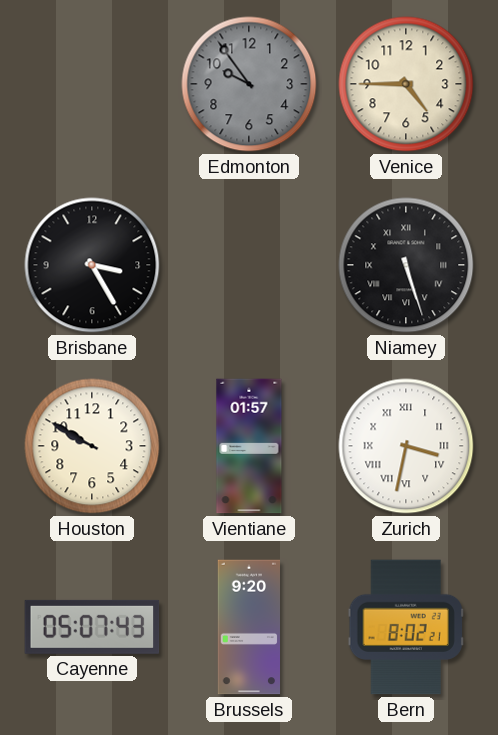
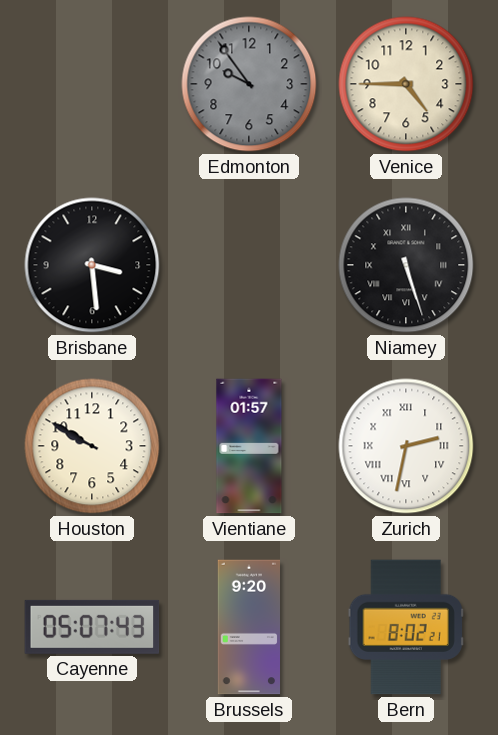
Brisbane: 3:25 -> 3:29 (92, 265)
Zurich: 3:32 -> 2:32 (406, 446)
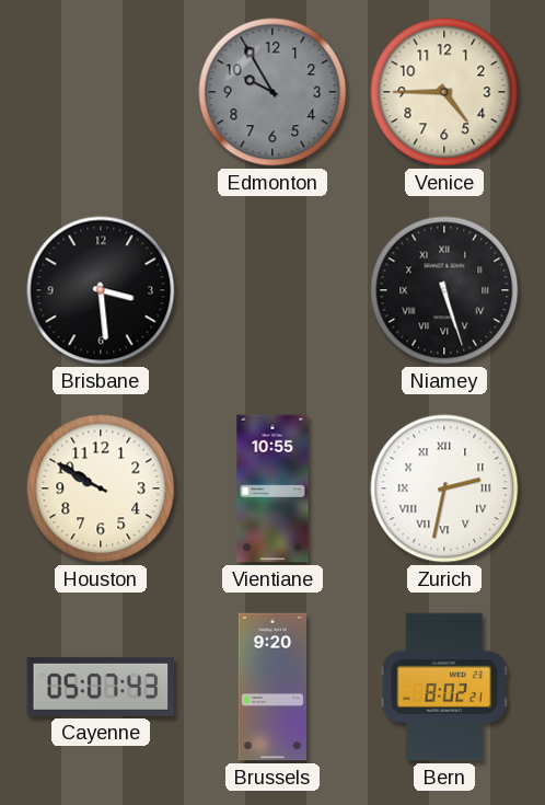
Edmonton: 9:54 -> 9:55 (272, 92)
Vientiane: 01:57 -> 10:55 (272, 488)
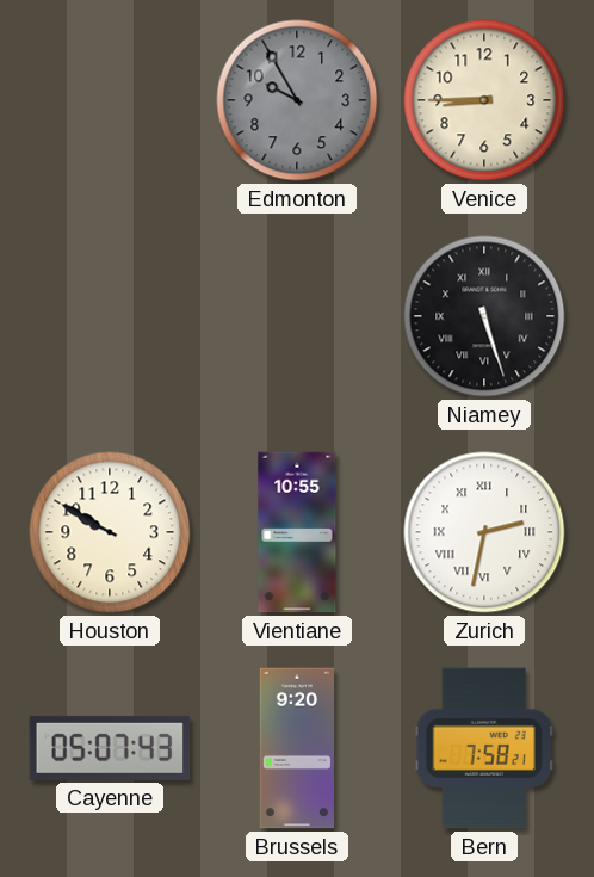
Venice: 4:45 -> 8:45 (484, 100)
Brisbane: 3:29 -> none (101, 290)
Bern: 8:02 -> 7:58 (484, 748)
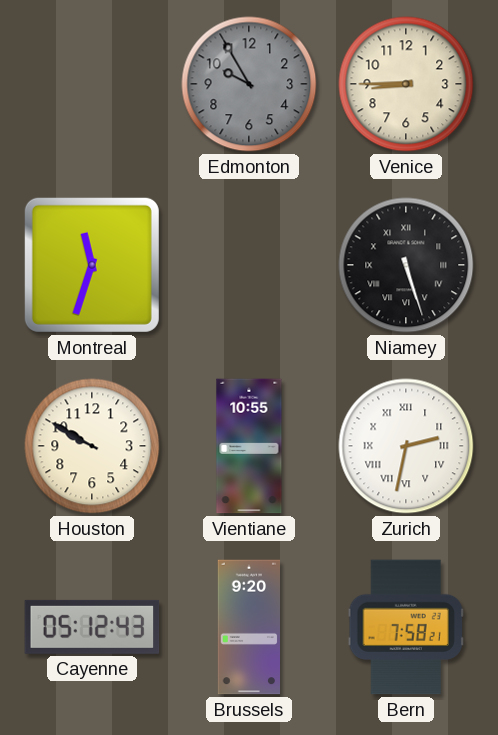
Montreal: none -> 11:33 (92, 265)
Cayenne: 05:07 -> 05:12 (92, 627)
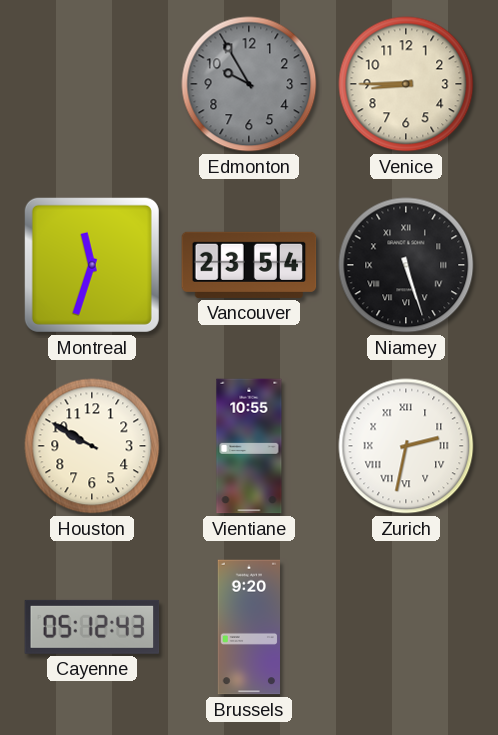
Vancouver: none -> 23:54 (249, 265)
Bern: 7:58 -> none (406, 627)
